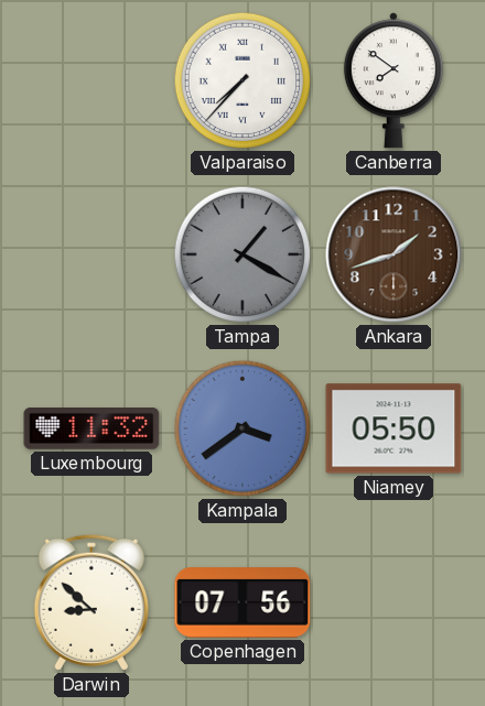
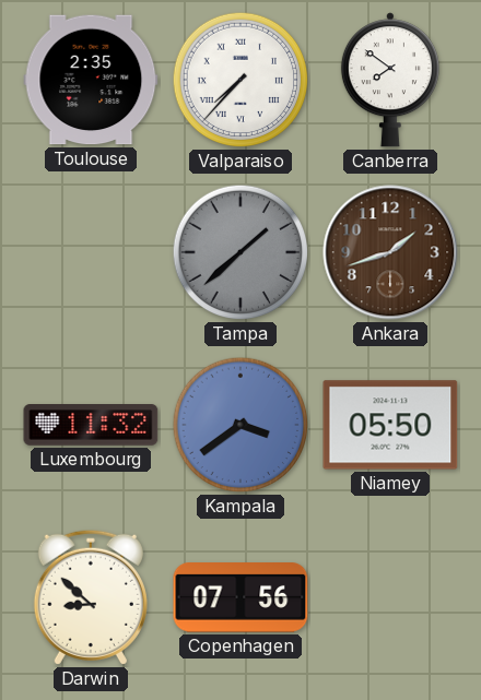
Toulouse: none -> 2:35 (91, 80)
Tampa: 1:20 -> 1:38 (241, 252)
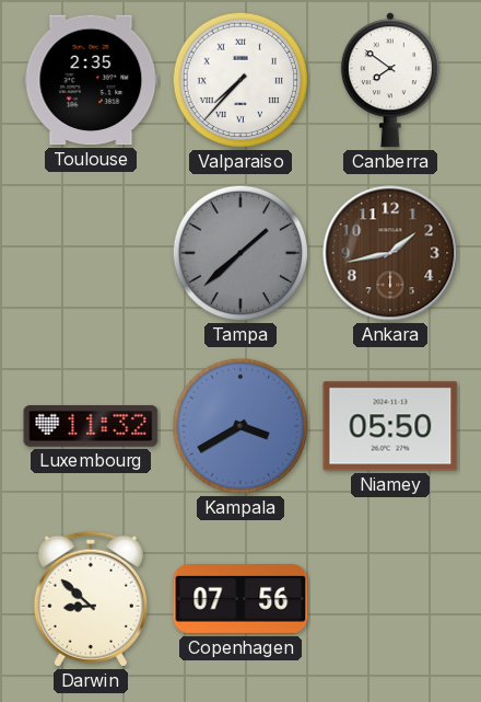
Ankara: 1:42 -> 1:43 (390, 253)
Kampala: 3:39 -> 3:40 (241, 426)
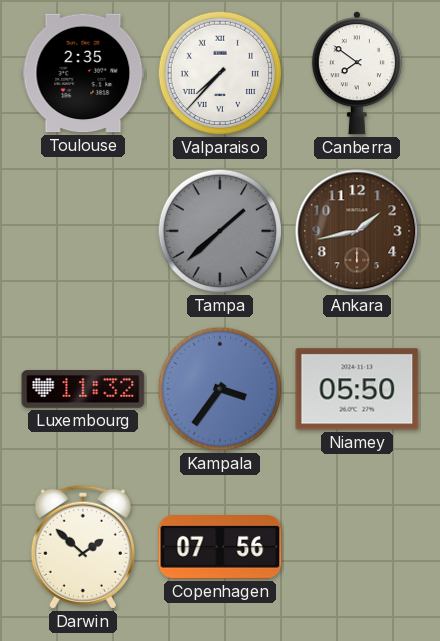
Kampala: 3:40 -> 3:36 (220, 389)
Darwin: 8:52 -> 1:52 (83, 547)
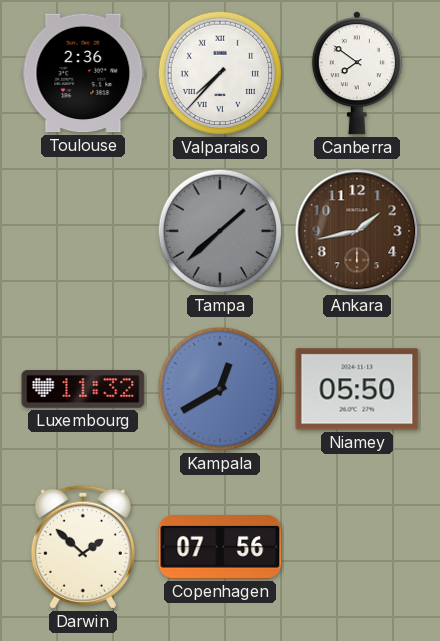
Toulouse: 2:35 -> 2:36 (83, 73)
Kampala: 3:36 -> 12:40 (220, 389)
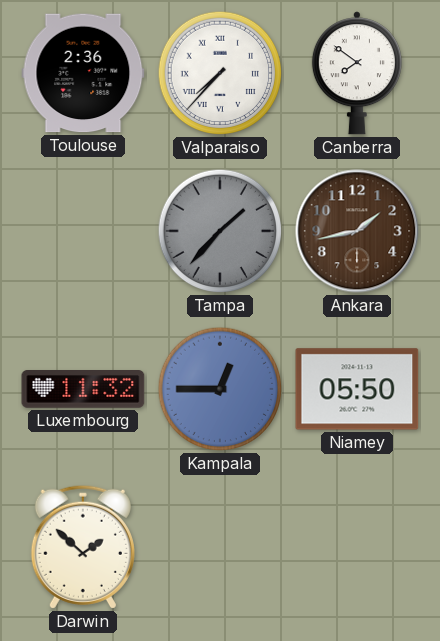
Tampa: 1:38 -> 1:37 (220, 231)
Kampala: 12:40 -> 12:45 (220, 389)
Copenhagen: 07:56 -> none (220, 548)
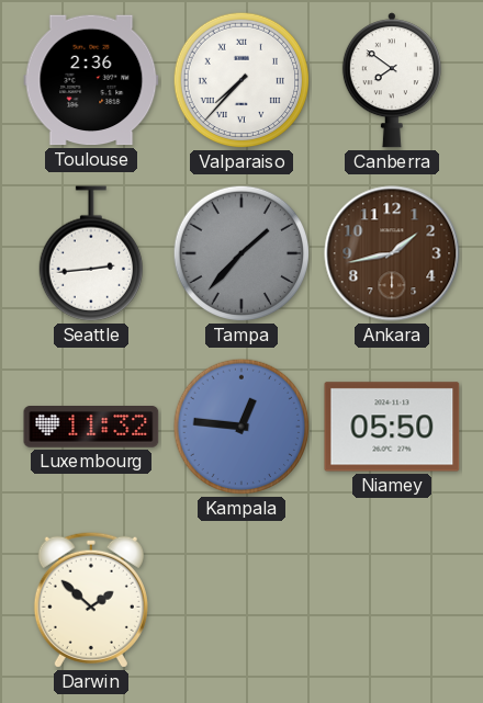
Seattle: none -> 2:44 (90, 253)
Kampala: 12:45 -> 12:46 (241, 427)
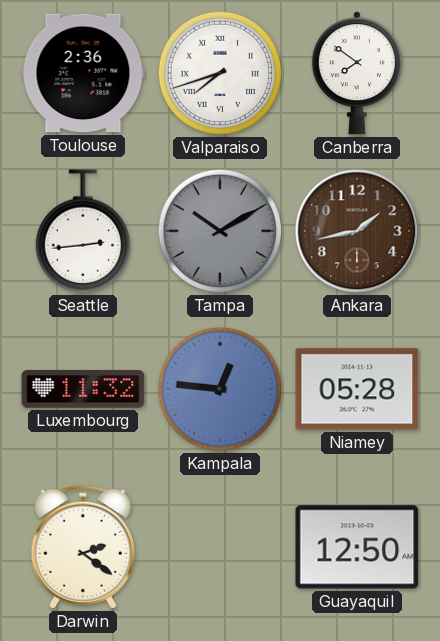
Valparaiso: 7:37 -> 7:42 (220, 73)
Tampa: 1:37 -> 10:10 (220, 231)
Niamey: 05:50 -> 05:28 (357, 389)
Darwin: 1:52 -> 2:21 (83, 547)
Guayaquil: none -> 12:50 (357, 547)
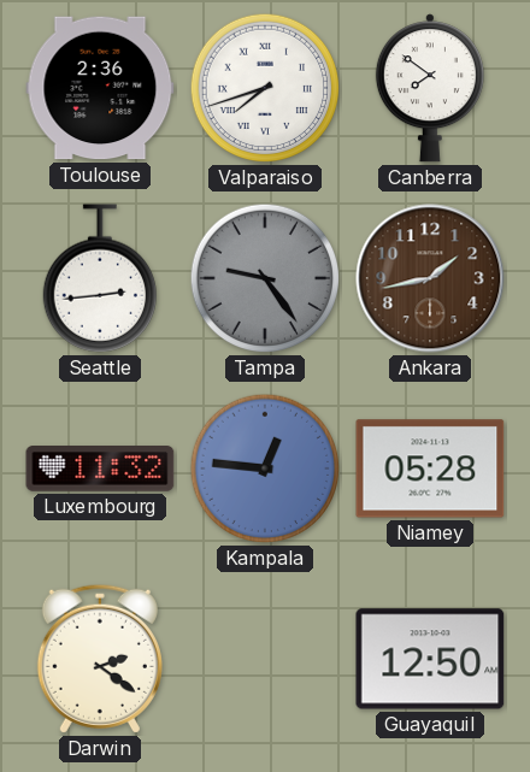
Tampa: 10:10 -> 9:24 (265, 278)
